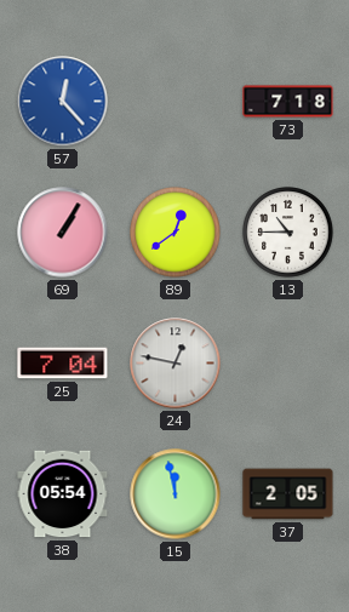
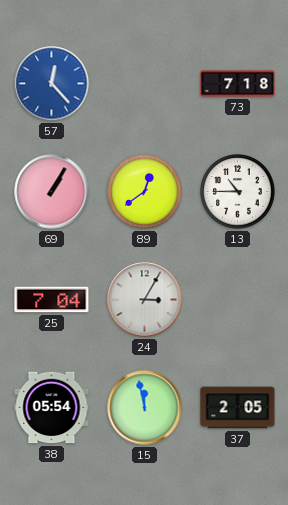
24: 12:47 -> 3:05 (145, 300)
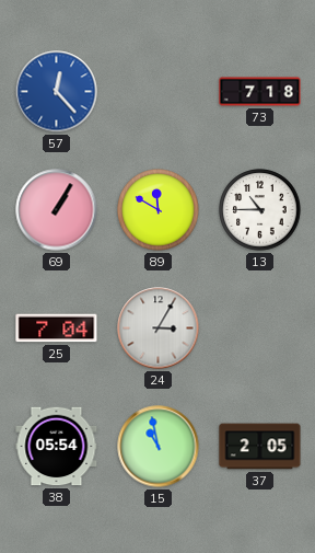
89: 12:39 -> 11:50 (159, 210)
15: 11:58 -> 10:58 (159, 447)
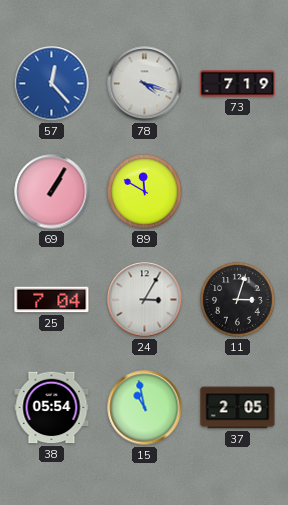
78: none -> 4:18 (145, 84)
73: 7:18 -> 7:19 (238, 84)
13: 10:45 -> none (260, 210)
11: none -> 3:03 (238, 300)
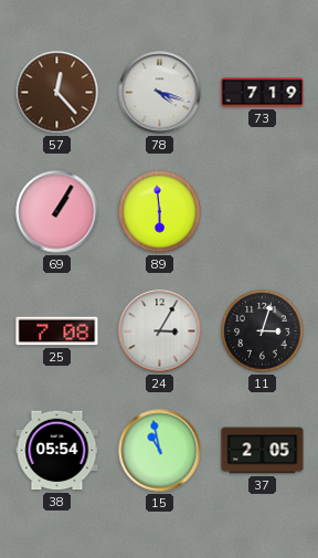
57 dial: blue -> brown (57, 93)
89: 11:50 -> 5:59 (160, 212)
25: 7:04 -> 7:08 (57, 331)
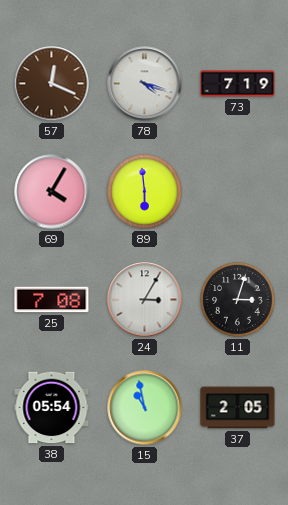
57: 12:23 -> 12:19 (52, 84)
69: 1:05 -> 4:05 (52, 192)
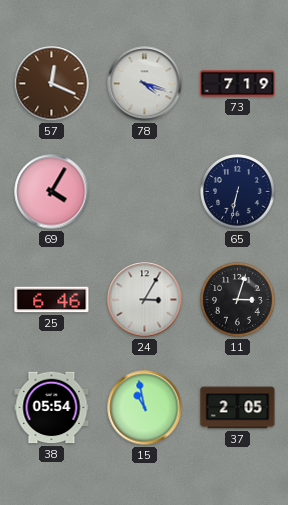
89: 5:59 -> none (145, 192)
65: none -> 6:32 (238, 192)
25: 7:08 -> 6:46 (52, 300)
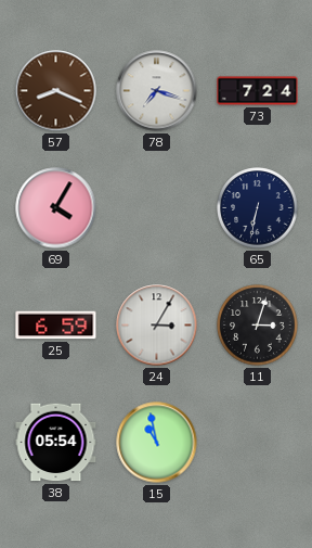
57: 12:19 -> 8:19 (56, 91)
78: 4:18 -> 7:18 (157, 91)
73: 7:19 -> 7:24 (258, 91)
25: 6:46 -> 6:59 (56, 326)
37: 2:05 -> none (238, 408)
